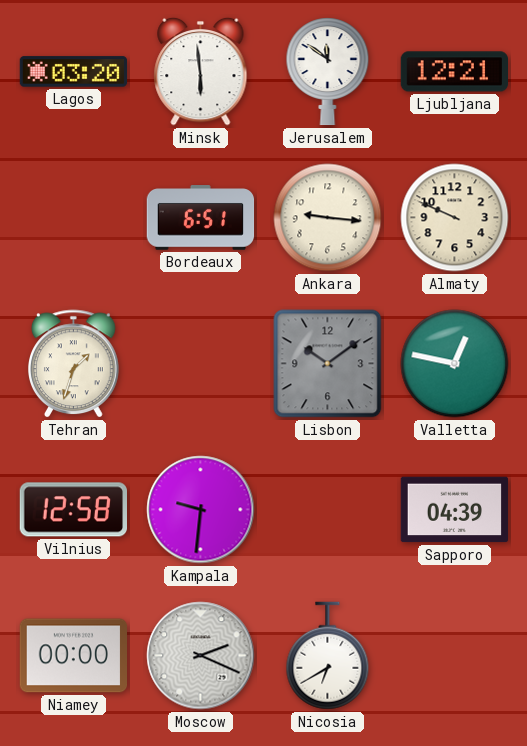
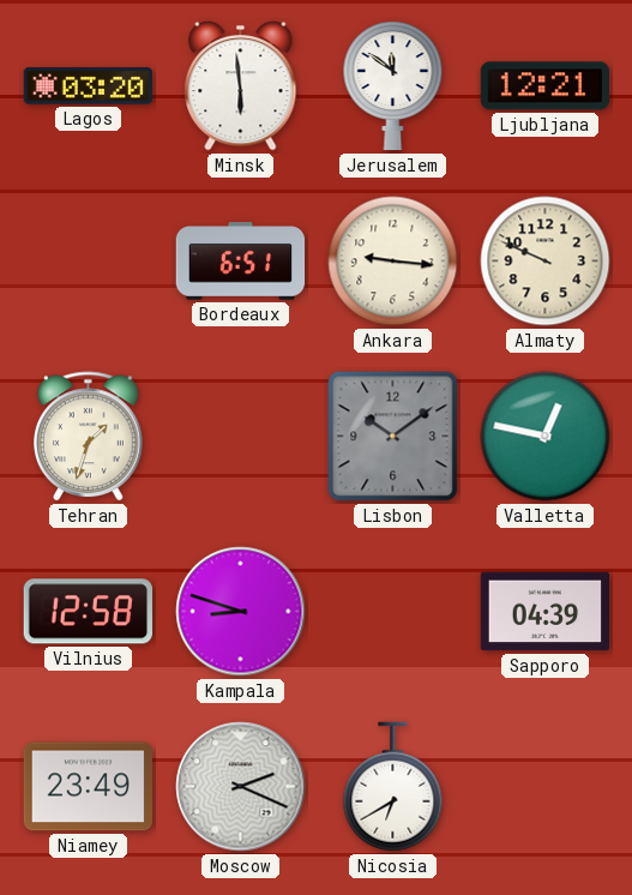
Kampala: 9:31 -> 8:48 (241, 612)
Niamey: 00:00 -> 23:49 (89, 787)
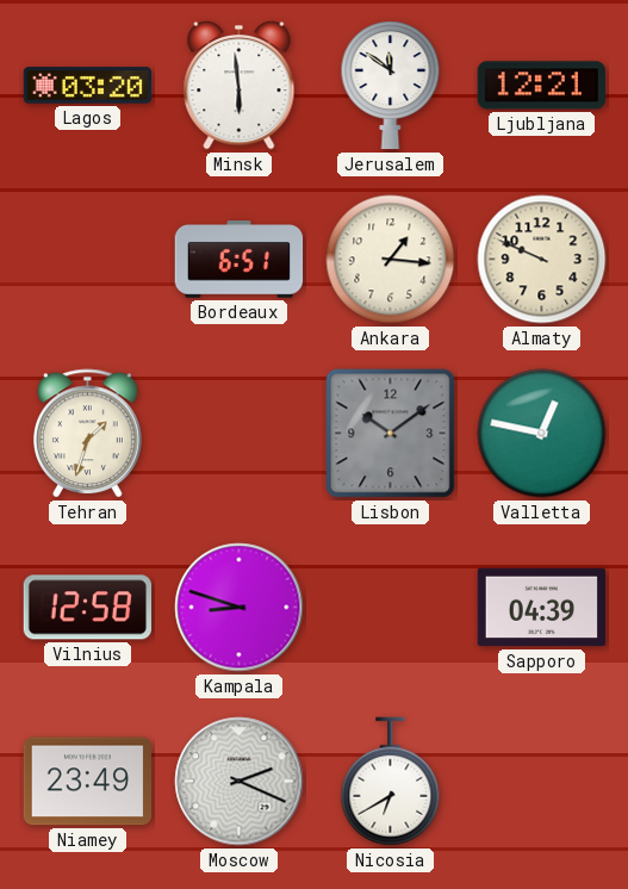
Ankara: 9:16 -> 1:16 (391, 260)
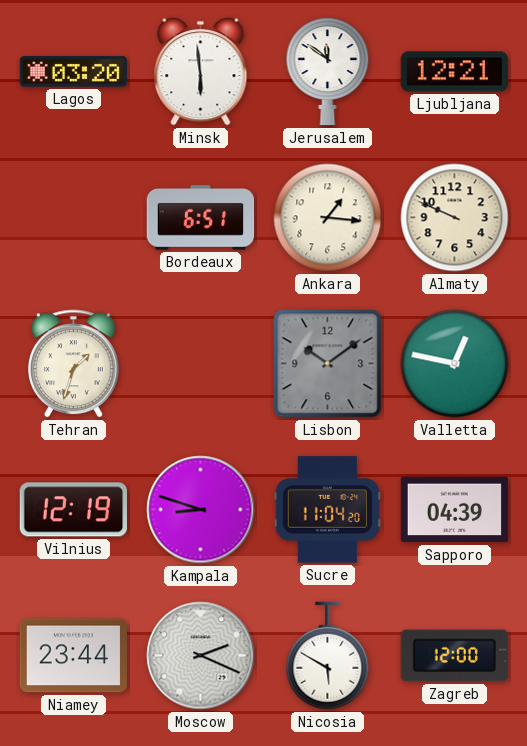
Vilnius: 12:58 -> 12:19 (73, 510)
Sucre: none -> 11:04 (327, 510)
Niamey: 23:49 -> 23:44 (74, 656)
Nicosia: 6:40 -> 5:50 (328, 656)
Zagreb: none -> 12:00 (454, 656)
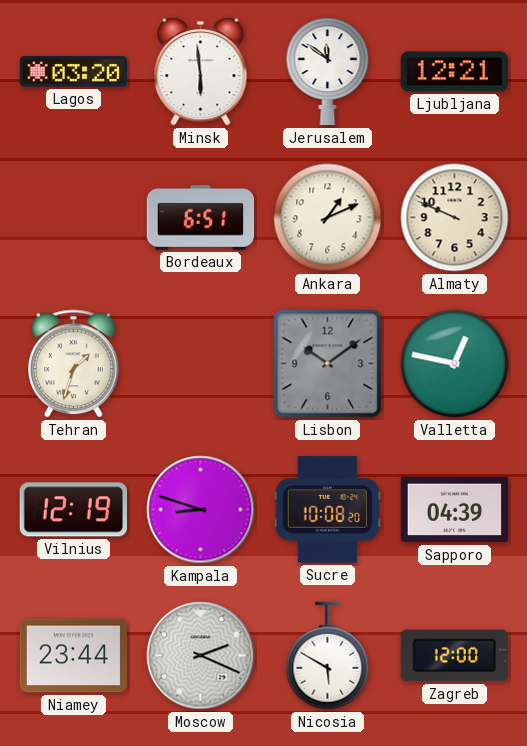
Ankara: 1:16 -> 1:11 (328, 218)
Sucre: 11:04 -> 10:08 (327, 510)
